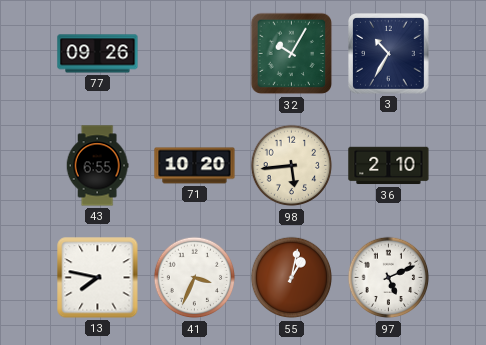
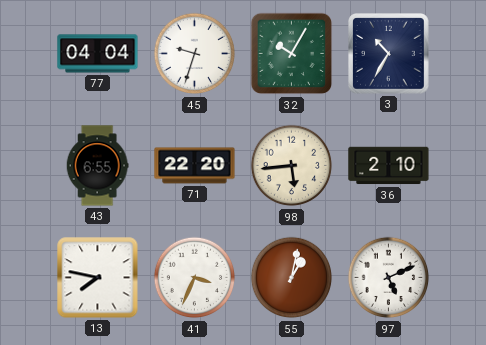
77: 09:26 -> 04:04 (98, 54)
45: none -> 9:33 (195, 54)
71: 10:20 -> 22:20 (195, 166)
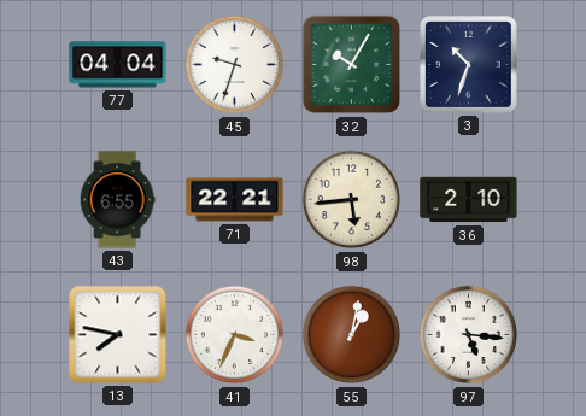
3: 10:35 -> 10:33 (469, 65)
71: 22:20 -> 22:21 (235, 200)
97: 5:11 -> 5:16 (469, 335)
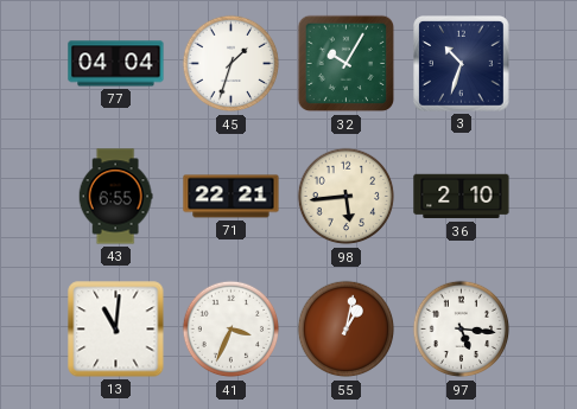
45: 9:33 -> 1:33 (232, 64)
13: 7:47 -> 11:01 (116, 330)
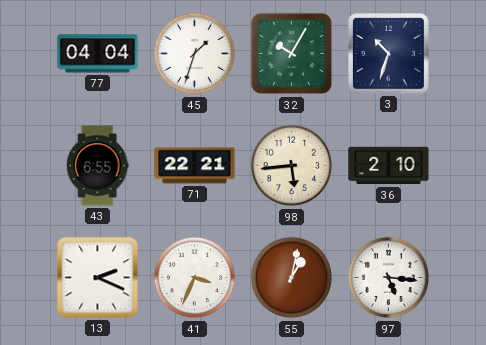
13: 11:01 -> 2:19 (98, 278)
